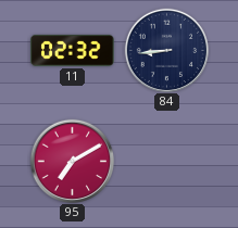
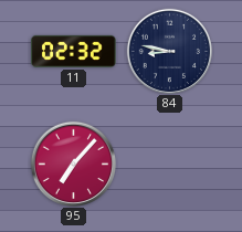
84: 8:44 -> 8:47 (169, 51)
95: 7:10 -> 7:07 (73, 164)
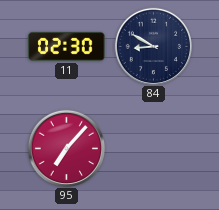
11: 02:32 -> 02:30 (67, 46)
84: 8:47 -> 8:50 (153, 46)
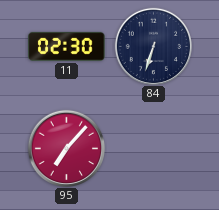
84: 8:50 -> 6:33 (153, 46)
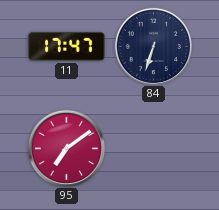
11: 02:30 -> 17:47 (67, 46)
95: 7:07 -> 7:09 (66, 148)
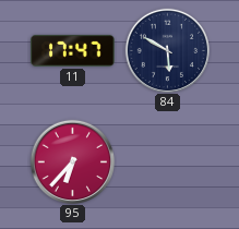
84: 6:33 -> 5:50 (167, 50)
95: 7:09 -> 6:37 (72, 161)
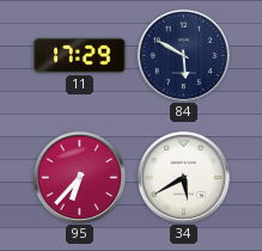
11: 17:47 -> 17:29 (80, 55)
34: none -> 5:40 (183, 177)
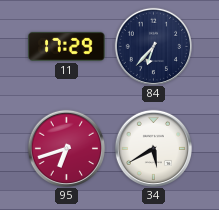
84: 5:50 -> 6:37 (153, 46)
95: 6:37 -> 6:42 (66, 148)
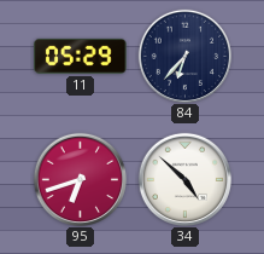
11: 17:29 -> 05:29 (81, 56)
34: 5:40 -> 4:52 (184, 179)
